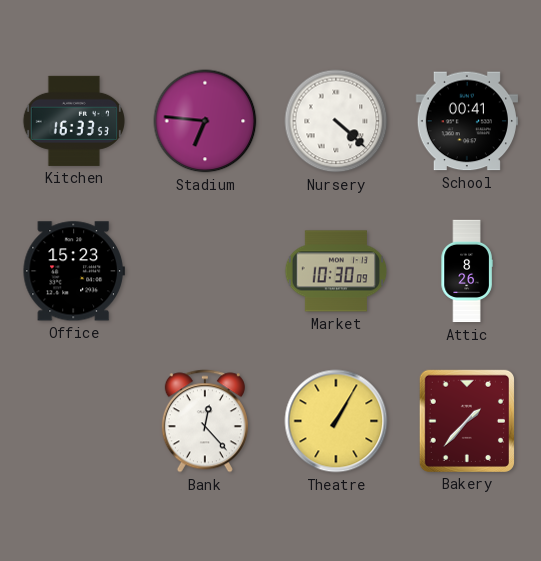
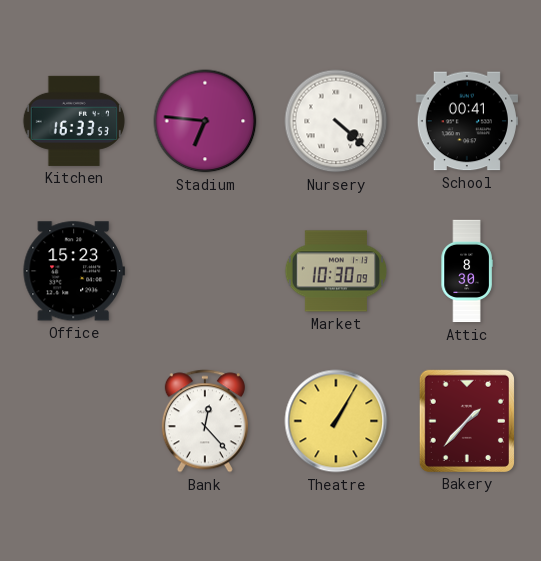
Attic: 8:26 -> 8:30 (467, 271)
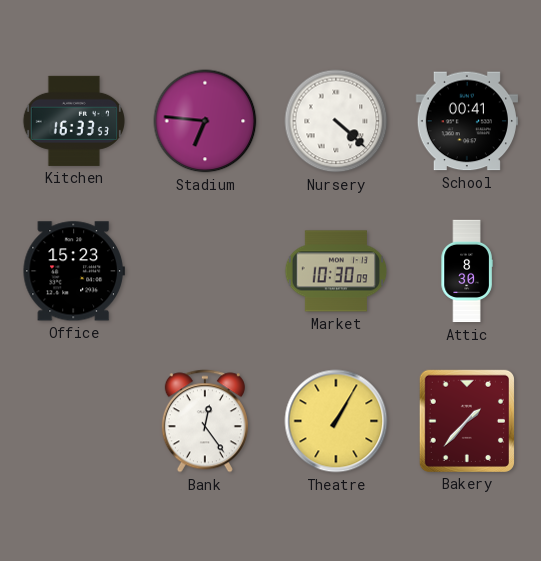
Bank: 12:23 -> 12:24 (205, 421)
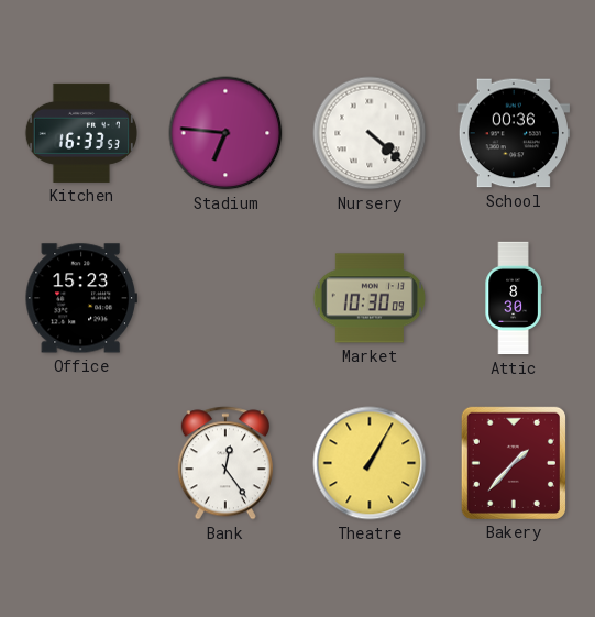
School: 00:41 -> 00:36 (513, 133)
